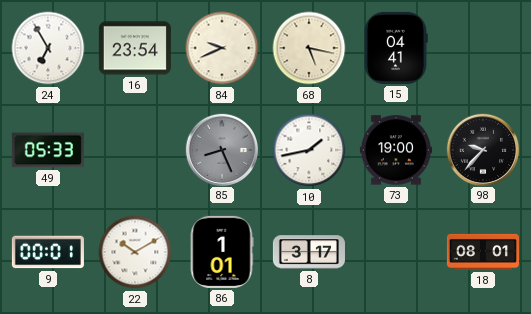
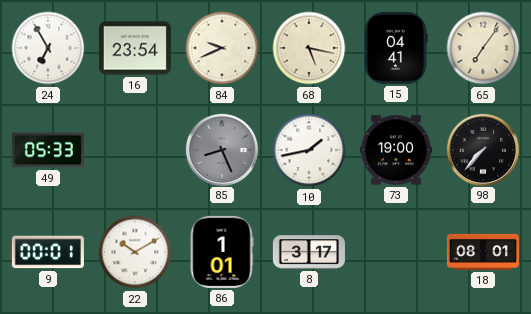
65: none -> 7:06 (483, 48)
98: 9:37 -> 7:37 (482, 149)
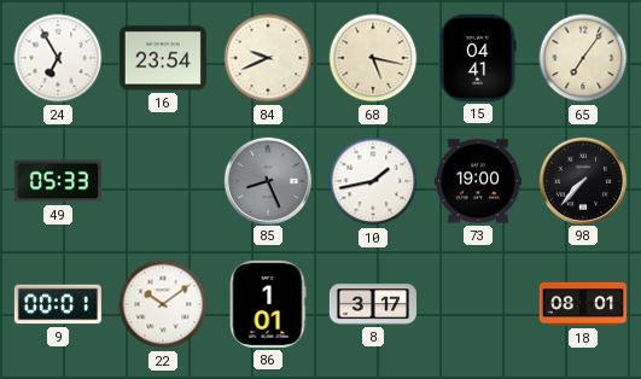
22: 10:10 -> 10:09 (163, 304)
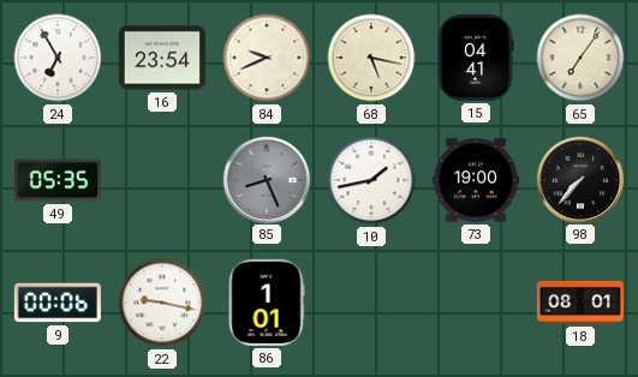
49: 05:33 -> 05:35 (58, 180)
9: 00:01 -> 00:06 (58, 303)
22: 10:09 -> 9:17 (162, 303)
8: 3:17 -> none (373, 304)
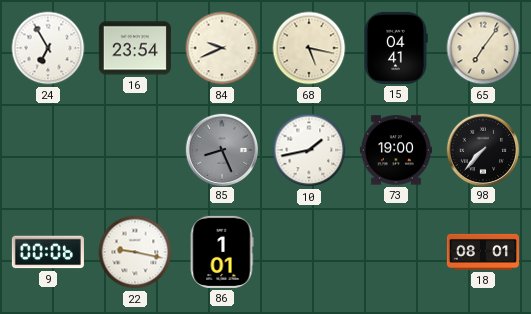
49: 05:35 -> none (58, 180)
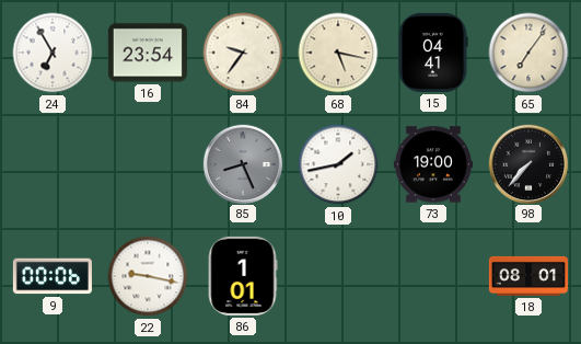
84: 9:41 -> 9:36 (243, 53)
